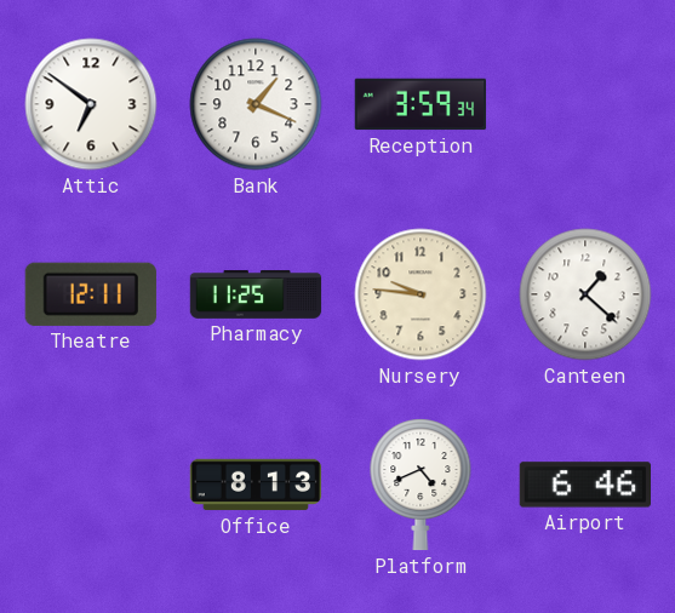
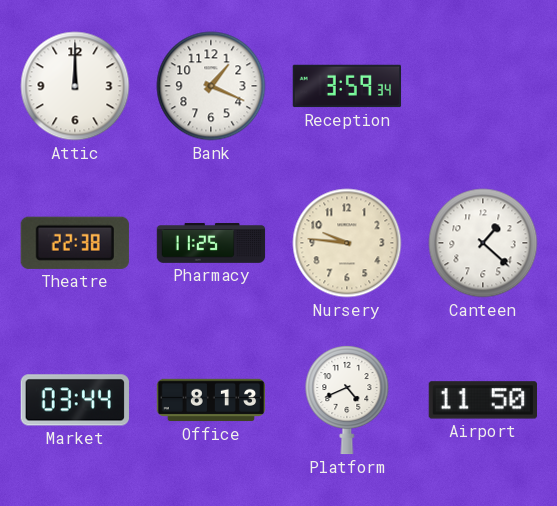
Attic: 6:51 -> 12:00 (75, 86)
Theatre: 12:11 -> 22:38 (75, 243)
Market: none -> 03:44 (75, 400)
Airport: 6:46 -> 11:50 (482, 400)
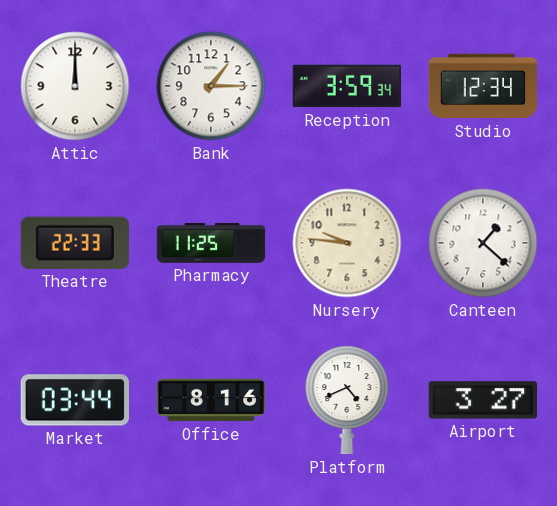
Bank: 1:19 -> 1:15 (211, 86)
Studio: none -> 12:34 (483, 86)
Theatre: 22:38 -> 22:33 (75, 243)
Office: 8:13 -> 8:16 (211, 400)
Airport: 11:50 -> 3:27 (482, 400)
